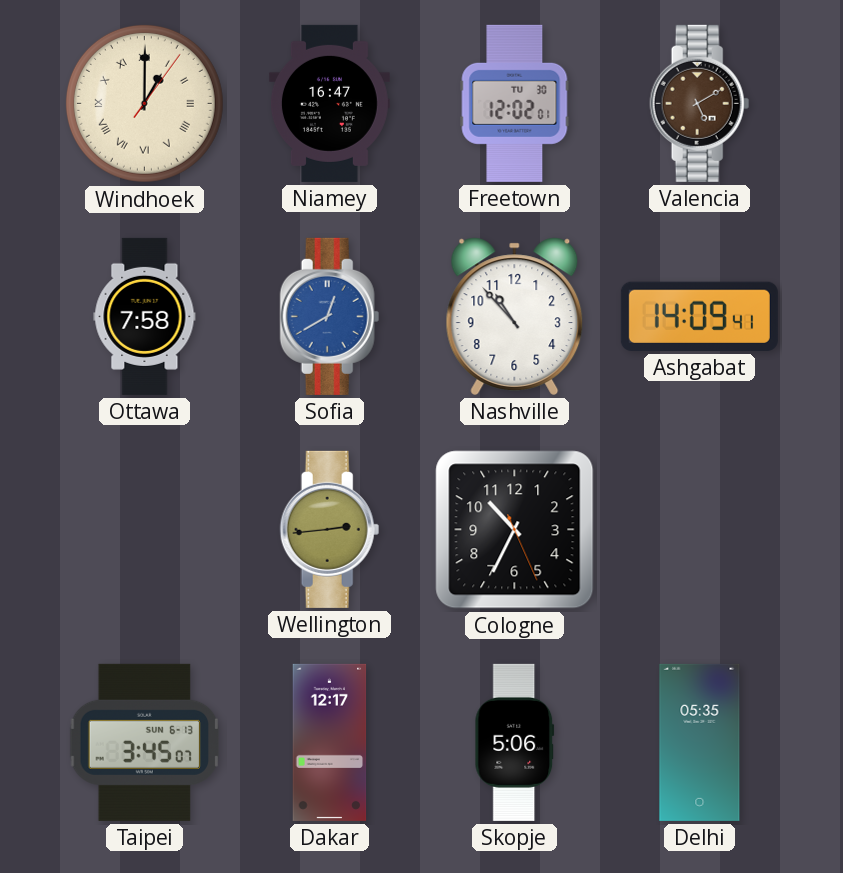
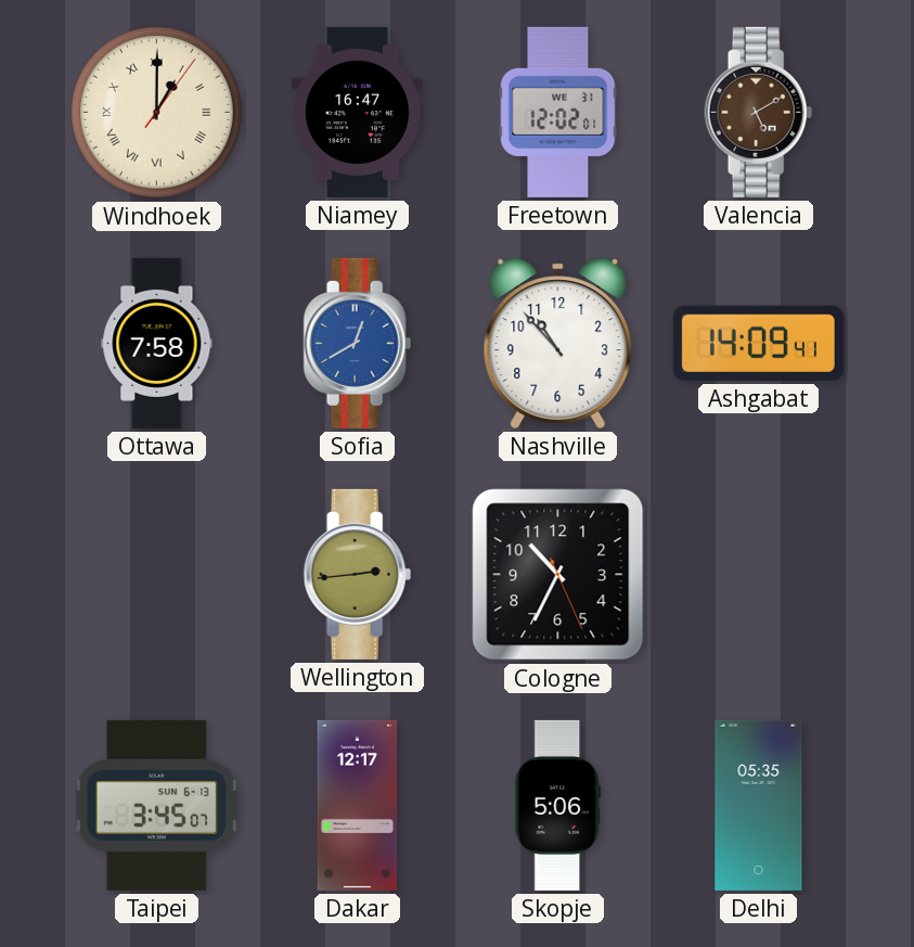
Freetown date: TU 30 -> WE 31 (558, 112)
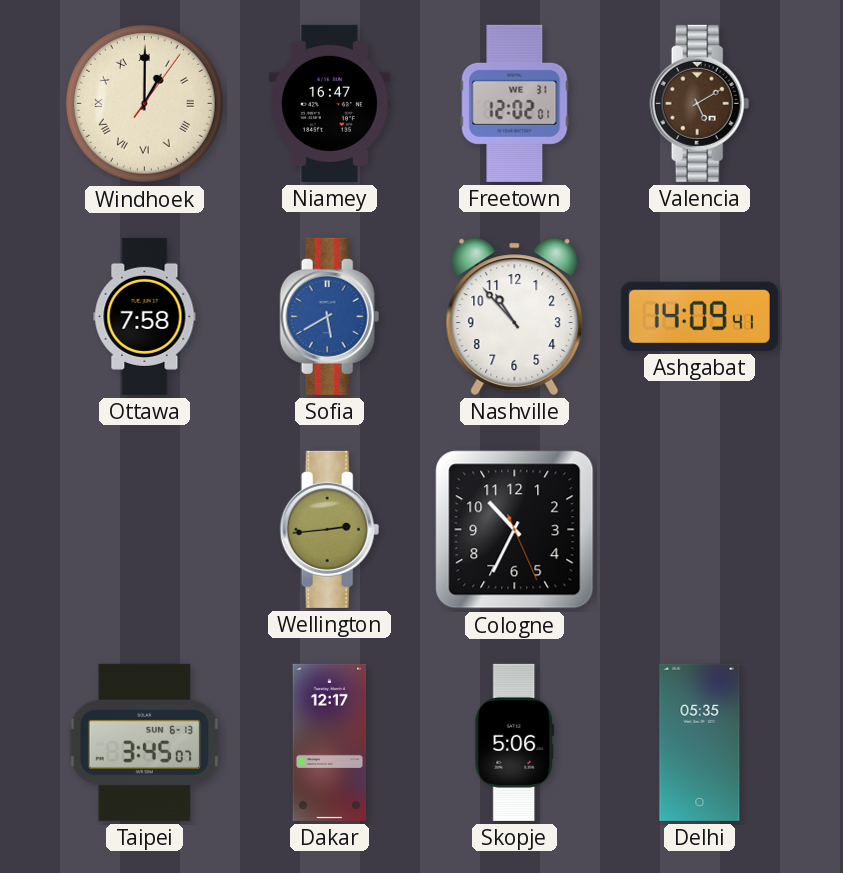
Sofia: 12:40 -> 5:40 (330, 316)
